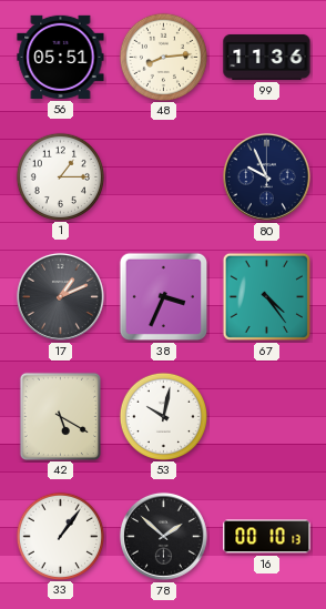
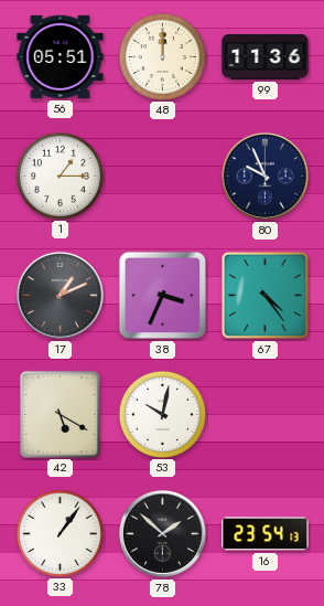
48: 8:14 -> 12:00 (162, 56)
16: 00:10 -> 23:54 (266, 534)
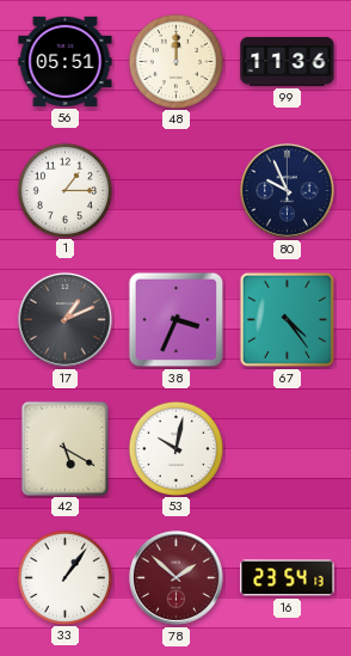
78 dial: black -> burgundy (176, 577)
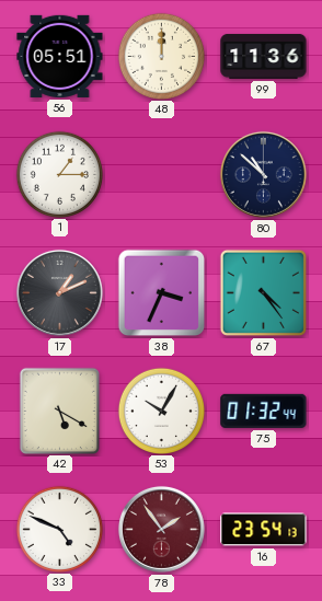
80: 9:56 -> 10:52 (263, 174)
53: 10:02 -> 10:05 (161, 411)
75: none -> 01:32 (264, 411)
33: 1:06 -> 4:49 (59, 529)
78: 1:52 -> 1:54 (161, 529)
